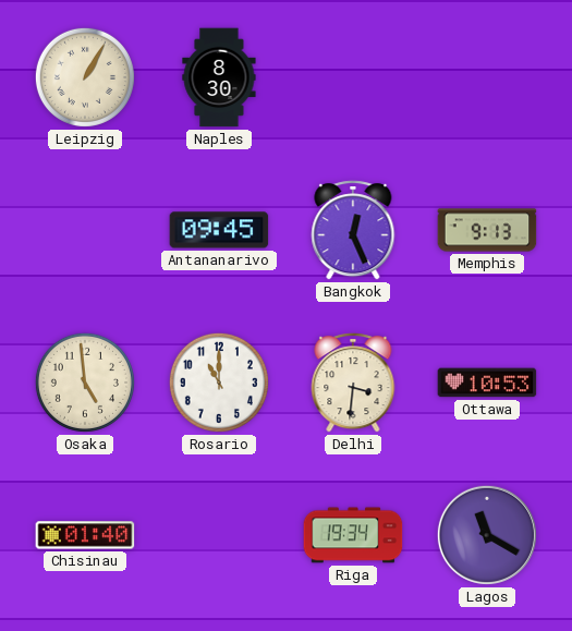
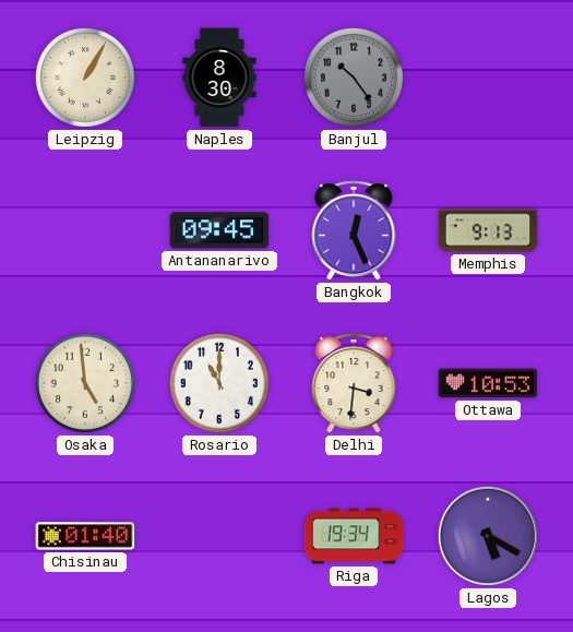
Banjul: none -> 10:24 (354, 77)
Lagos: 11:20 -> 5:20 (488, 536)
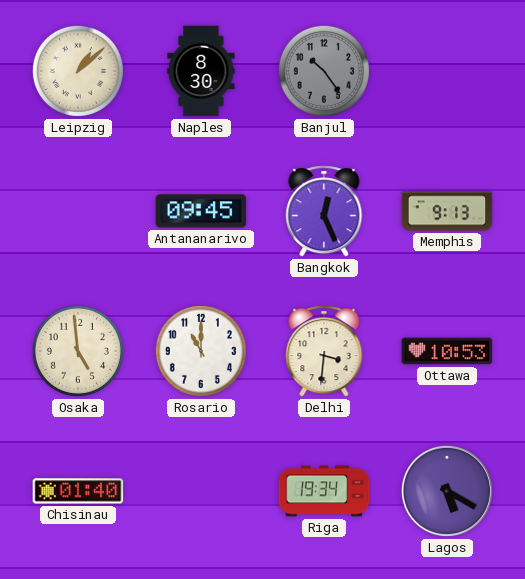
Leipzig: 1:05 -> 1:08 (78, 71)
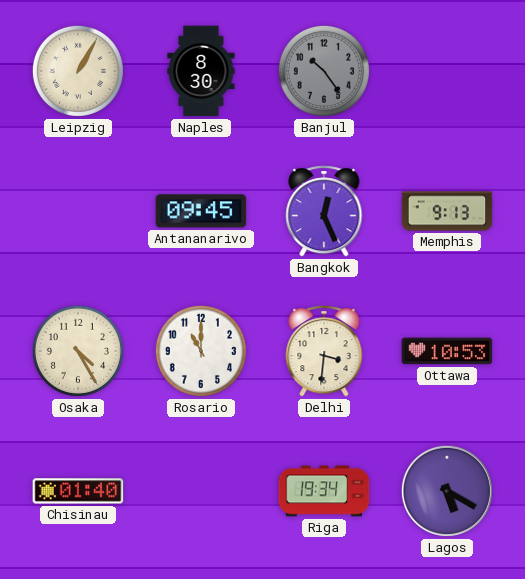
Leipzig: 1:08 -> 1:05 (78, 71)
Osaka: 4:59 -> 4:25 (78, 351)
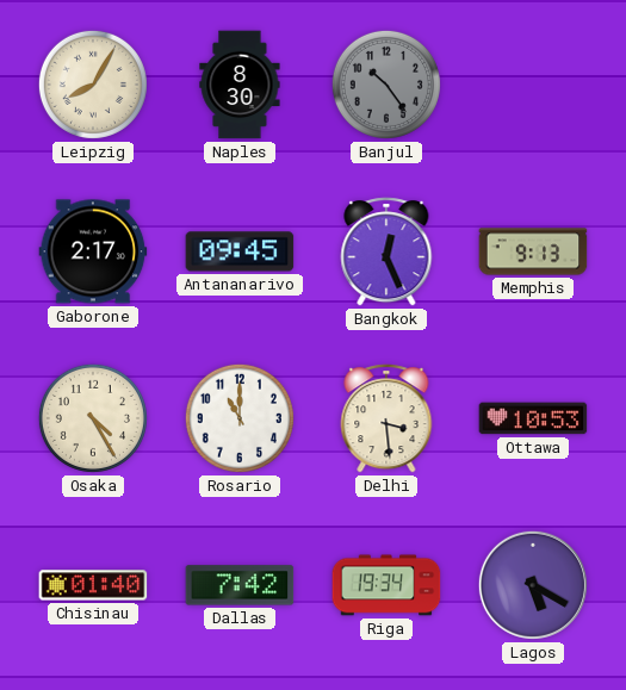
Leipzig: 1:05 -> 8:05 (93, 85)
Gaborone: none -> 2:17 (93, 251)
Delhi: 3:31 -> 3:29 (386, 418)
Dallas: none -> 7:42 (240, 585)
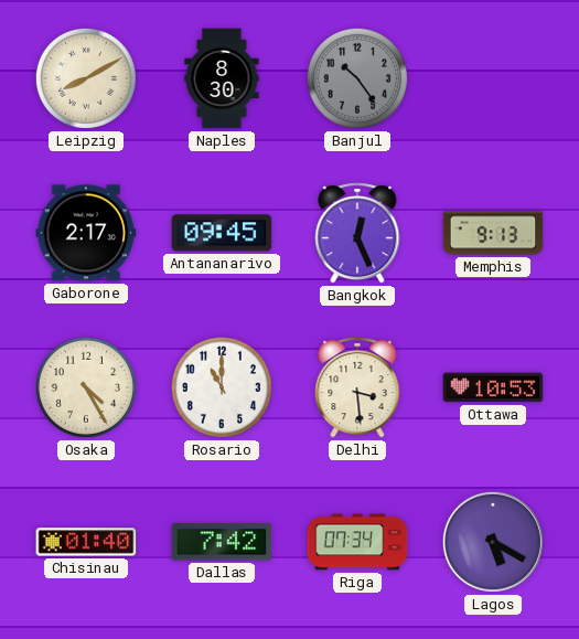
Leipzig: 8:05 -> 8:10 (86, 78)
Riga: 19:34 -> 07:34 (357, 542)
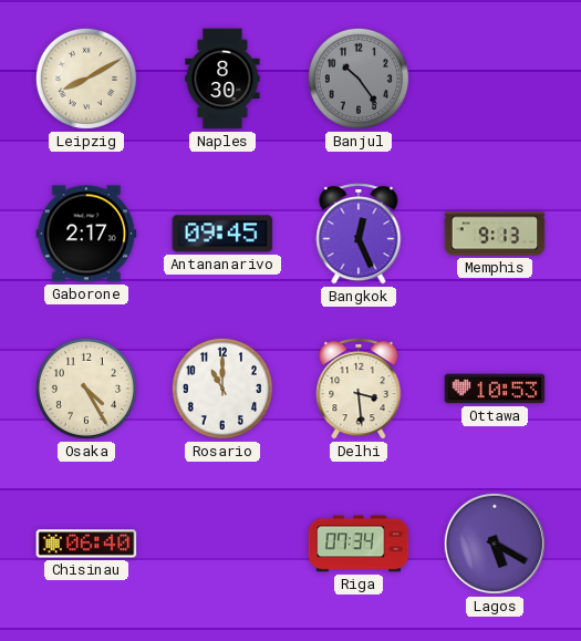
Chisinau: 01:40 -> 06:40 (86, 544)
Dallas: 7:42 -> none (222, 542)
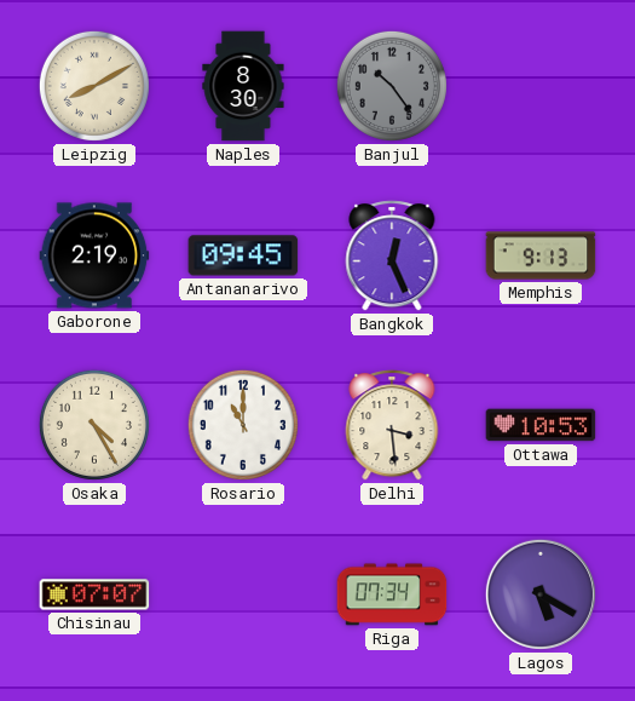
Gaborone: 2:17 -> 2:19 (94, 255)
Chisinau: 06:40 -> 07:07 (94, 594)
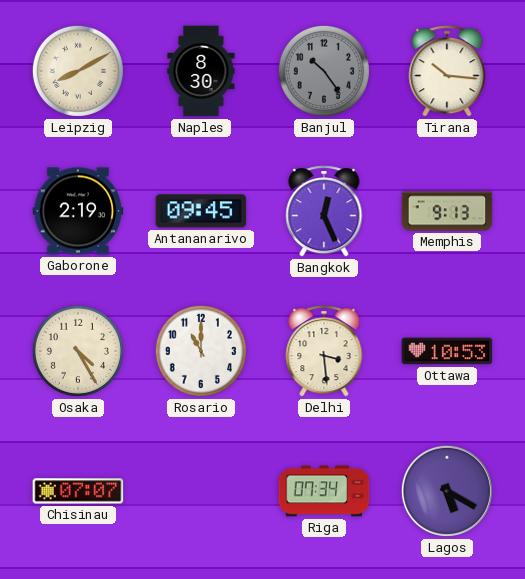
Tirana: none -> 10:16 (447, 71)
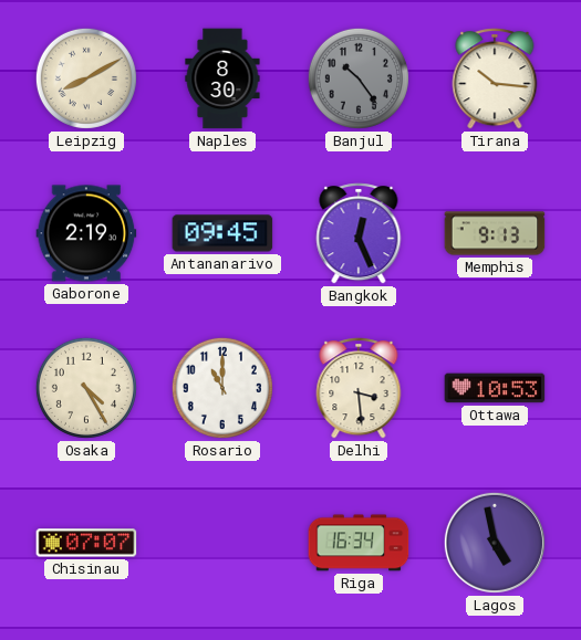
Riga: 07:34 -> 16:34 (359, 543)
Lagos: 5:20 -> 4:58 (495, 543)
